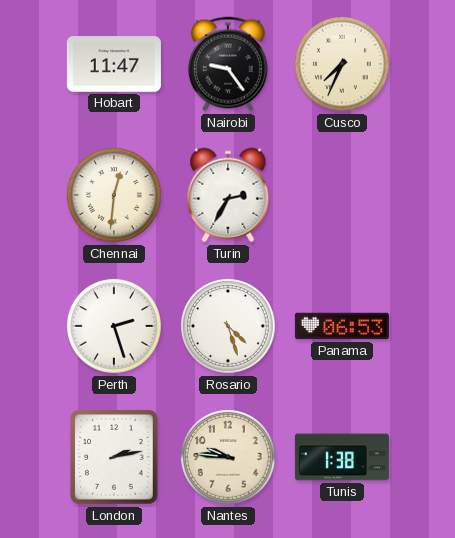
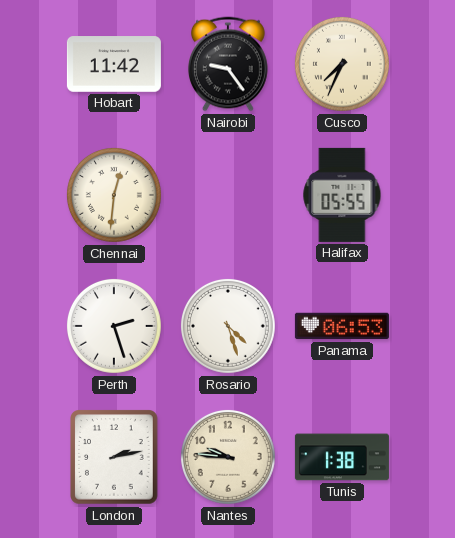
Hobart: 11:47 -> 11:42 (114, 64)
Turin: 2:35 -> none (228, 195)
Halifax: none -> 05:55 (342, 195)
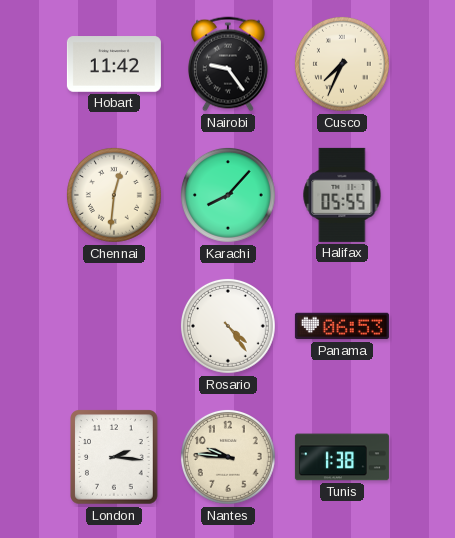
Karachi: none -> 8:07 (228, 195)
Perth: 2:27 -> none (114, 326)
Rosario: 4:27 -> 4:24 (228, 326)
London: 2:13 -> 2:16 (115, 457)
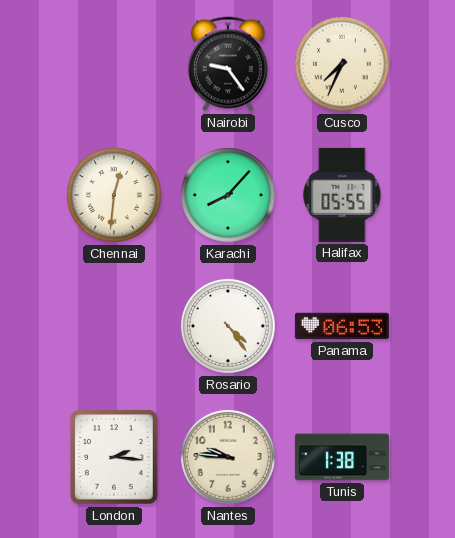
Hobart: 11:42 -> none (114, 64)
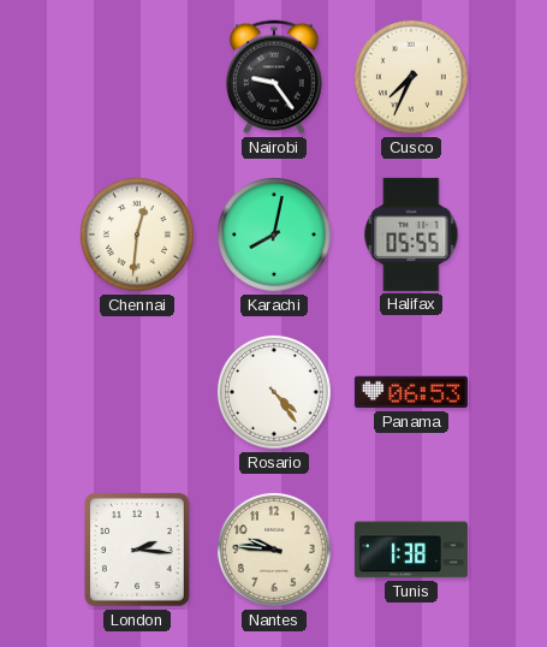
Karachi: 8:07 -> 8:02 (274, 235)
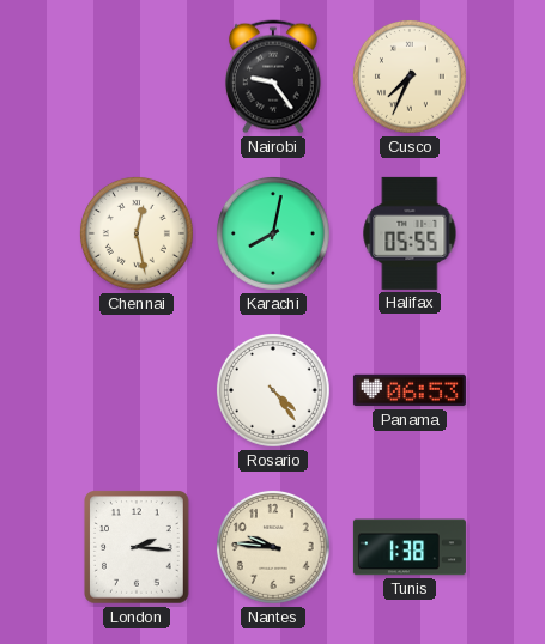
Chennai: 12:31 -> 12:28 (137, 233)
